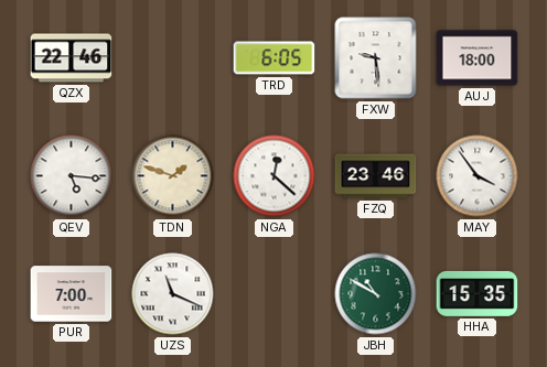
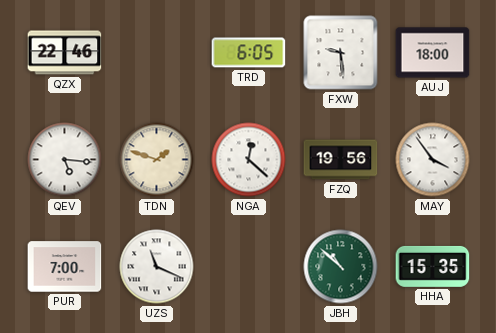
FZQ: 23:46 -> 19:56 (341, 160)
JBH: 10:50 -> 10:52 (341, 267)
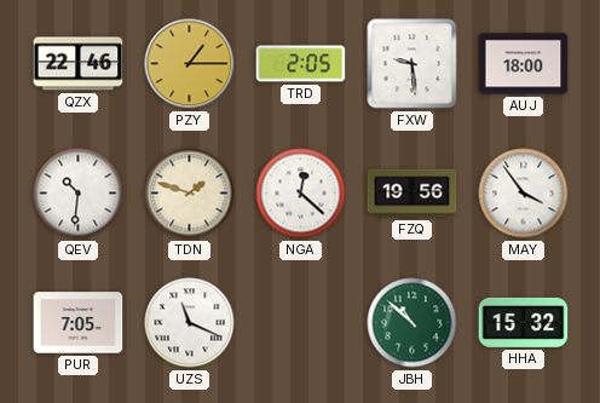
PZY: none -> 1:15 (190, 64)
TRD: 6:05 -> 2:05 (301, 64)
QEV: 5:16 -> 10:31 (79, 194)
PUR: 7:00 -> 7:05 (79, 323)
HHA: 15:35 -> 15:32 (524, 322)
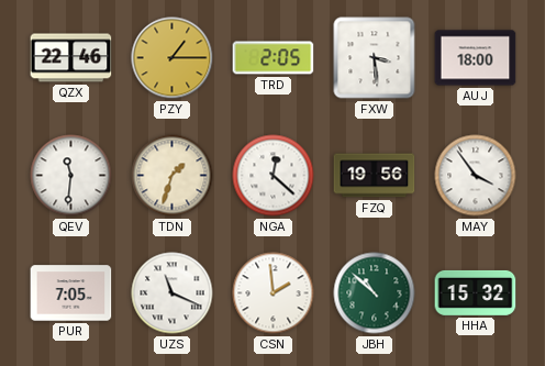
FXW: 9:29 -> 3:29 (375, 58)
QEV: 10:31 -> 11:31 (71, 176)
TDN: 1:48 -> 1:33 (173, 176)
CSN: none -> 1:59 (274, 293)
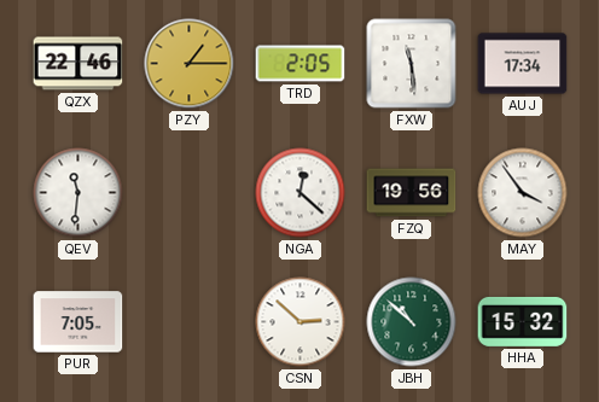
FXW: 3:29 -> 11:29 (412, 64)
AUJ: 18:00 -> 17:34 (523, 64)
TDN: 1:33 -> none (173, 176)
UZS: 11:19 -> none (173, 293)
CSN: 1:59 -> 2:52 (301, 322)
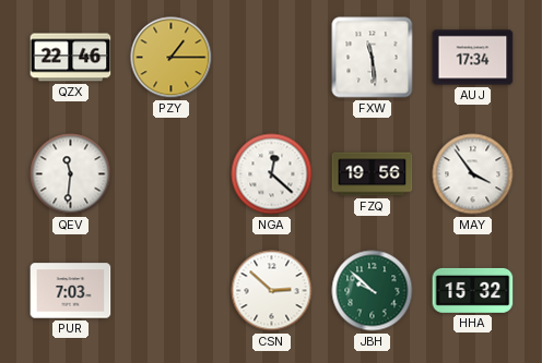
TRD: 2:05 -> none (301, 64)
PUR: 7:05 -> 7:03 (71, 291)
JBH: 10:52 -> 9:52 (373, 291)
